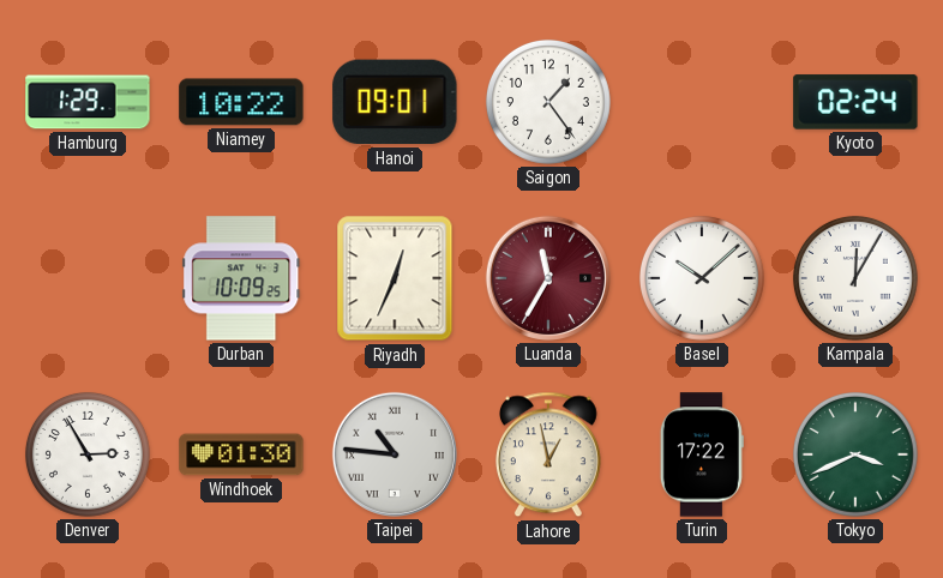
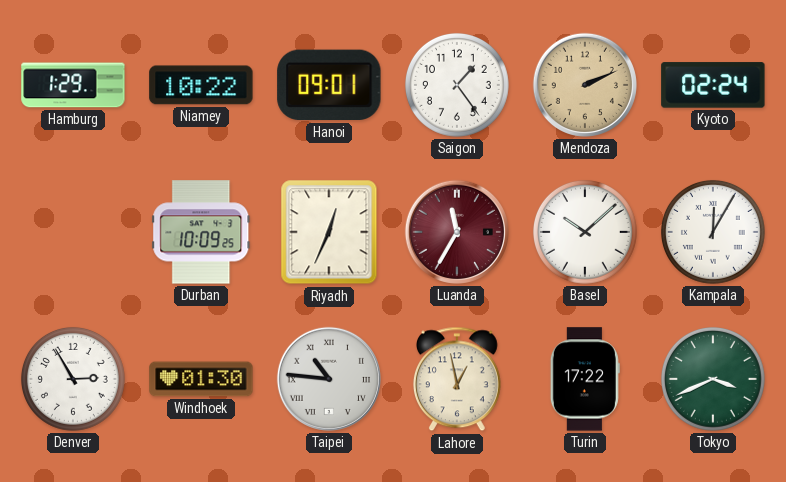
Mendoza: none -> 2:11 (585, 85)
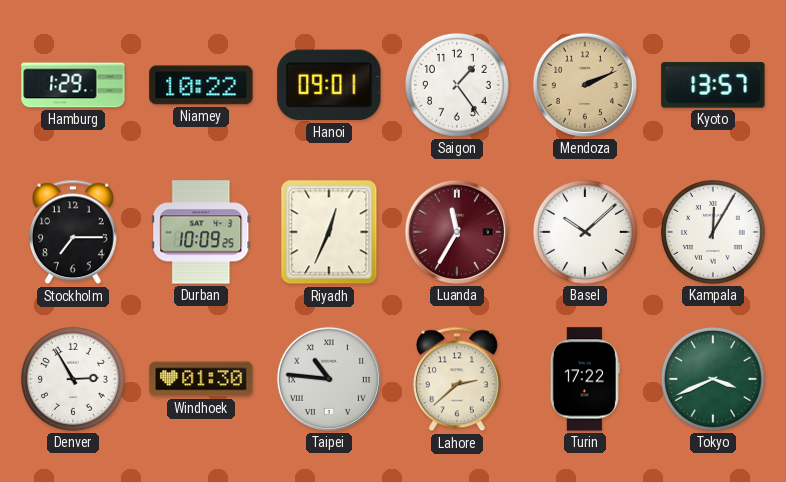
Kyoto: 02:24 -> 13:57 (713, 85)
Stockholm: none -> 7:15 (73, 232)
Lahore: 12:58 -> 2:38 (457, 379)
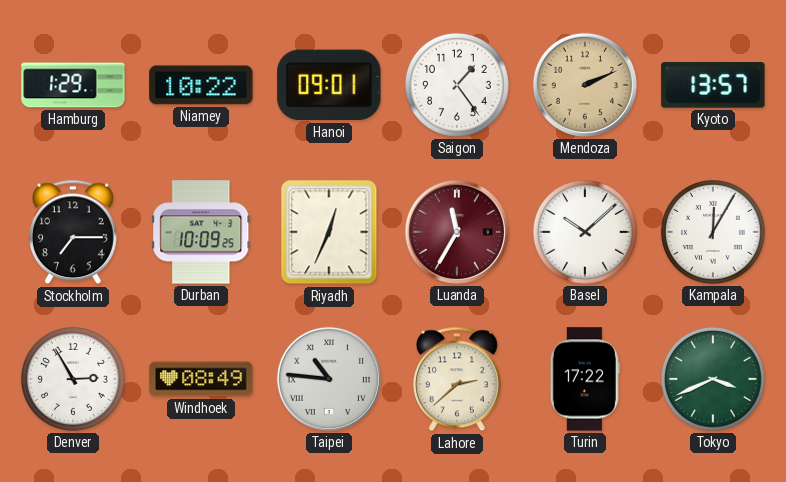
Windhoek: 01:30 -> 08:49 (201, 379)
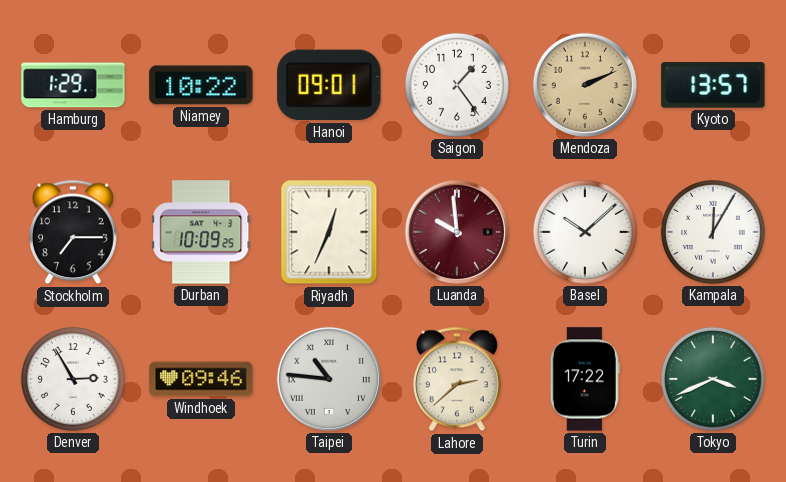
Luanda: 11:35 -> 9:59 (457, 232)
Windhoek: 08:49 -> 09:46 (201, 379)
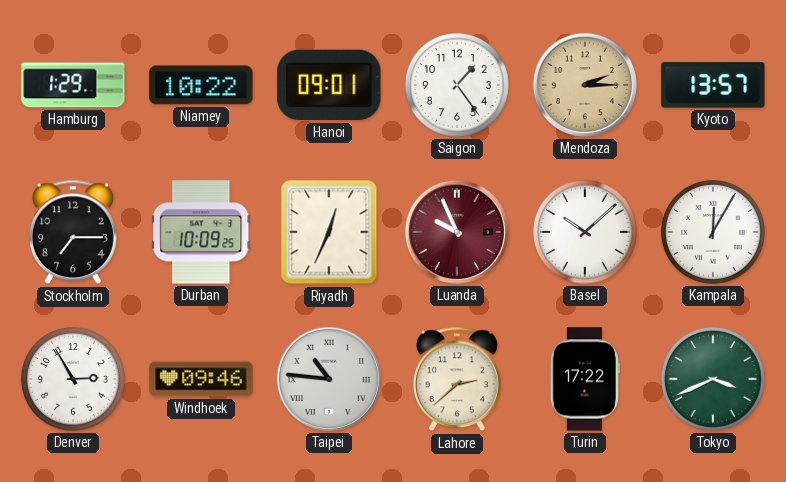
Mendoza: 2:11 -> 2:15 (585, 85)
Luanda: 9:59 -> 9:56 (457, 232)
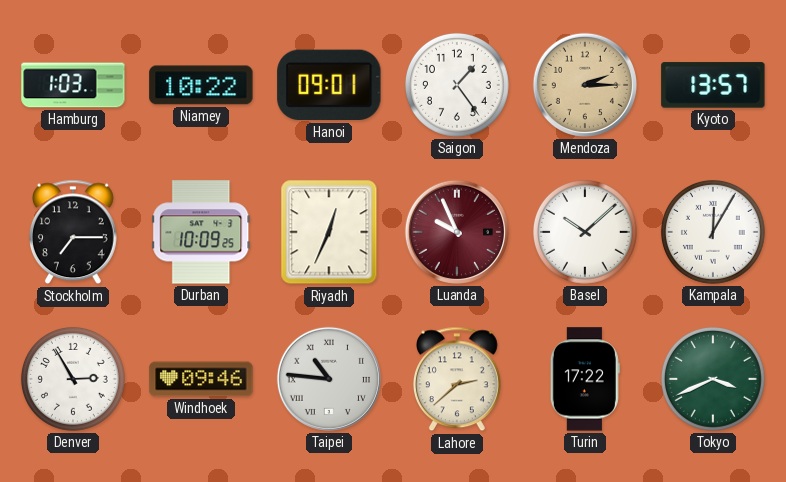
Hamburg: 1:29 -> 1:03 (73, 85)
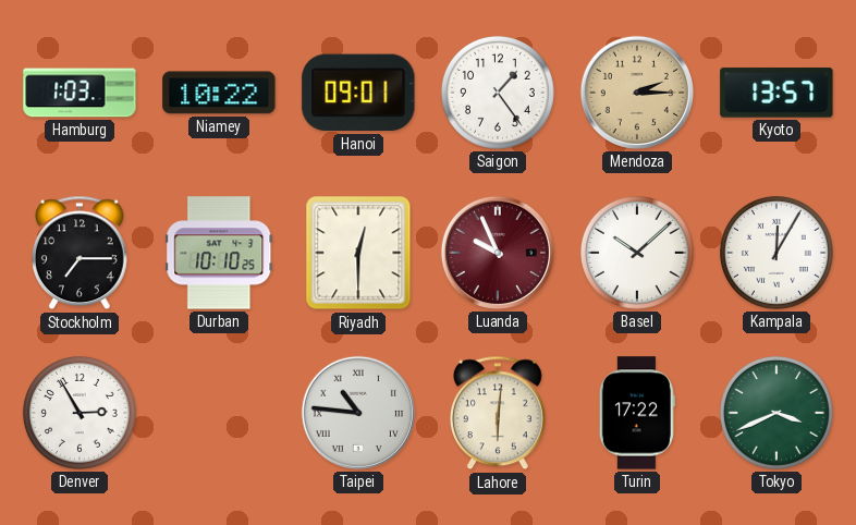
Durban: 10:09 -> 10:10 (219, 253)
Riyadh: 12:34 -> 12:30 (358, 253)
Windhoek: 09:46 -> none (201, 379)
Lahore: 2:38 -> 6:01 (498, 413)
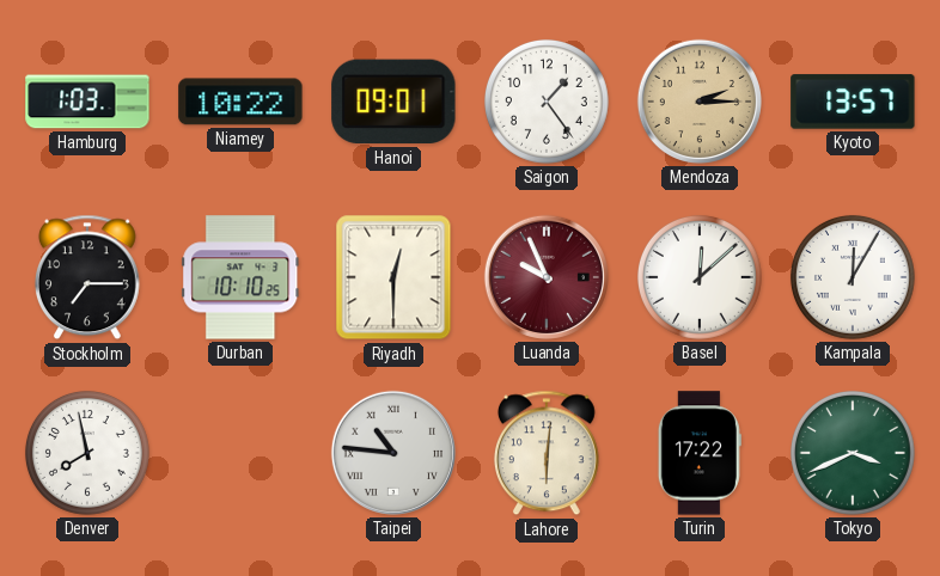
Basel: 10:08 -> 12:08 (700, 277)
Denver: 2:55 -> 7:58 (87, 453)
